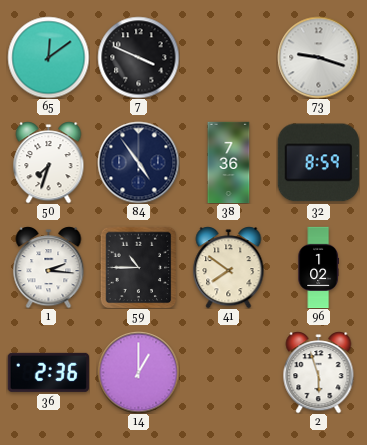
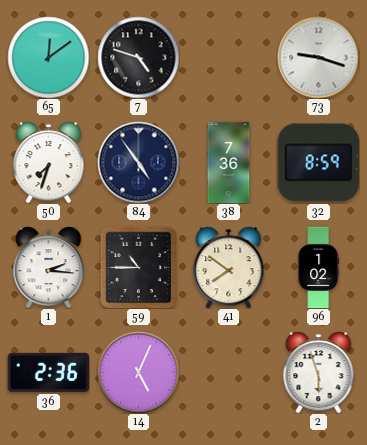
7: 3:49 -> 4:48 (138, 57)
14: 1:00 -> 5:04 (138, 372)
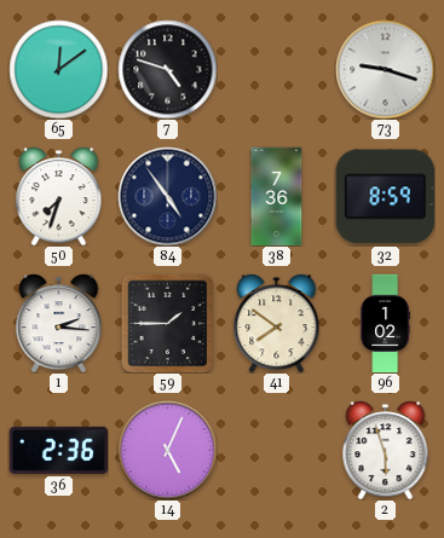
59: 10:45 -> 1:45 (168, 323)
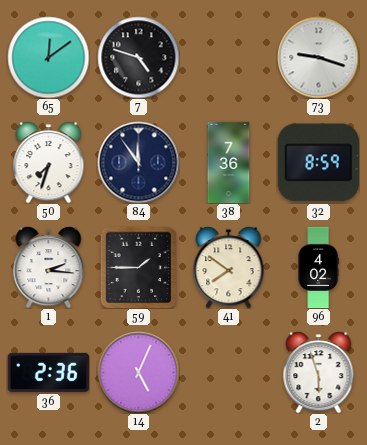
84: 4:54 -> 11:54 (138, 162)
96: 1:02 -> 4:02 (318, 267)
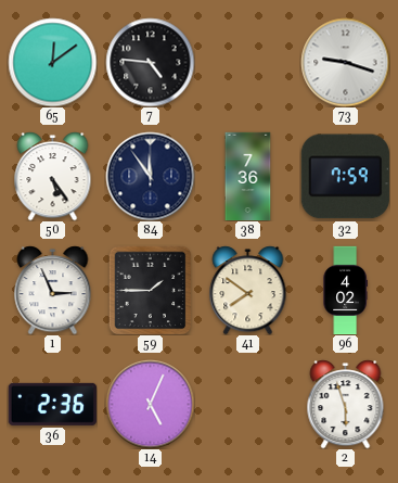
7: 4:48 -> 4:46 (150, 62)
50: 7:33 -> 5:24 (53, 176)
32: 8:59 -> 7:59 (345, 177)
1: 2:16 -> 2:56 (53, 290)
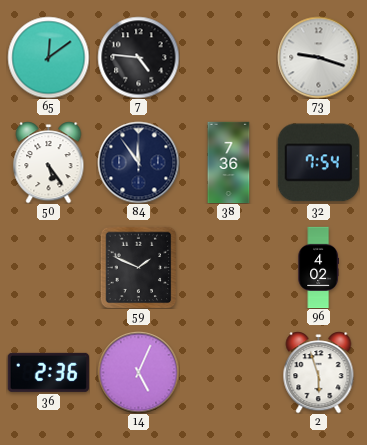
32: 7:59 -> 7:54 (318, 163)
1: 2:56 -> none (53, 290)
59: 1:45 -> 1:49 (139, 267)
41: 7:51 -> none (248, 290)
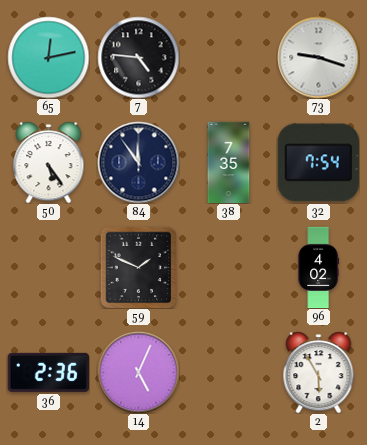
65: 12:09 -> 12:13 (48, 57)
38: 7:36 -> 7:35 (229, 162)
2: 5:57 -> 5:55 (319, 372)
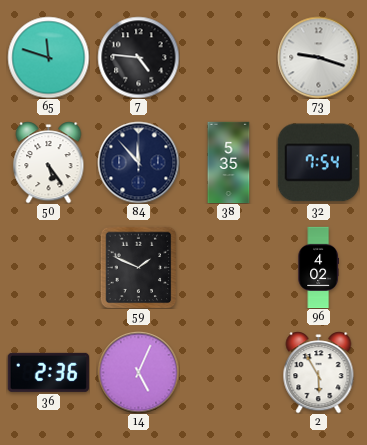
65: 12:13 -> 11:48 (48, 57)
84: 11:54 -> 11:53 (138, 162)
38: 7:35 -> 5:35 (229, 162)
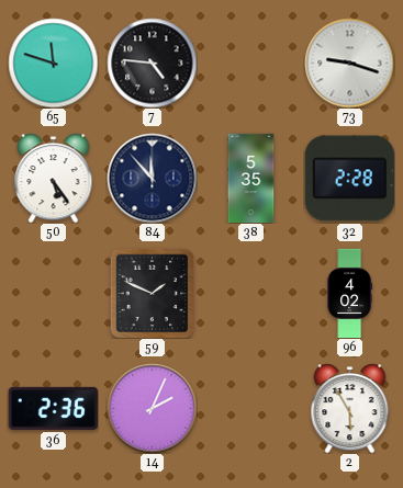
32: 7:54 -> 2:28 (349, 179)
14: 5:04 -> 2:04 (152, 408)
